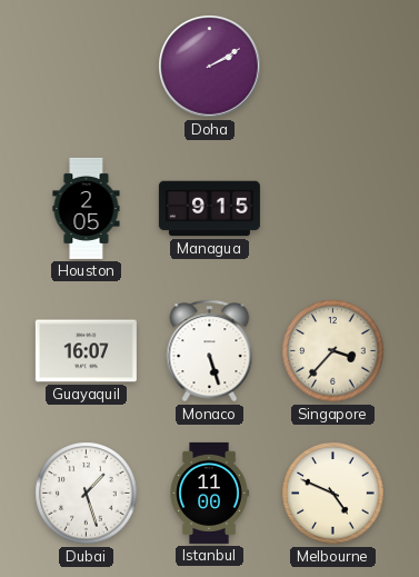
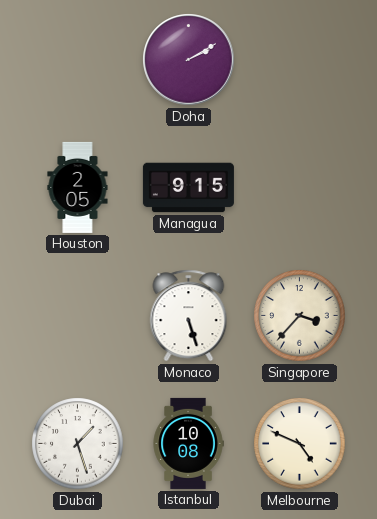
Guayaquil: 16:07 -> none (86, 351)
Istanbul: 11:00 -> 10:08 (188, 443)
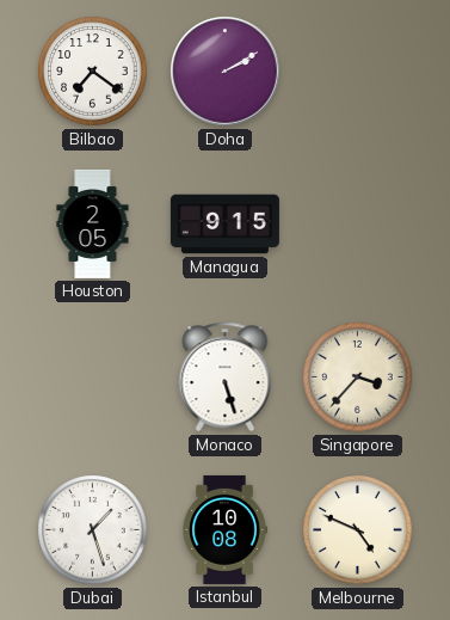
Bilbao: none -> 7:21 (93, 72)
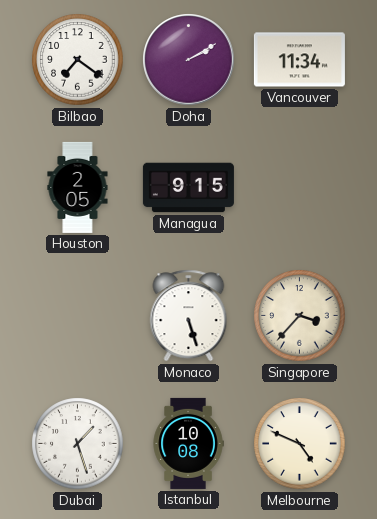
Vancouver: none -> 11:34 (299, 60)
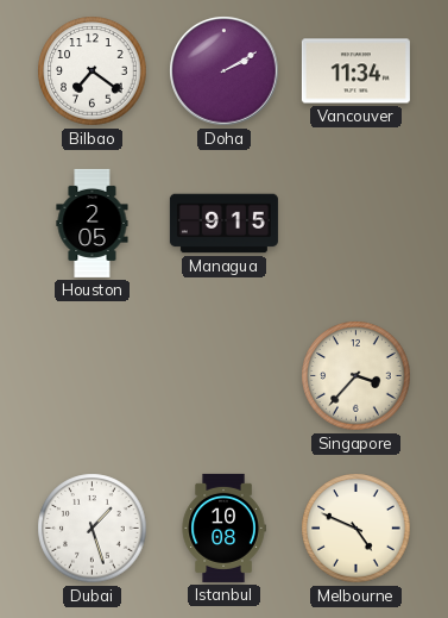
Monaco: 5:27 -> none (189, 316)
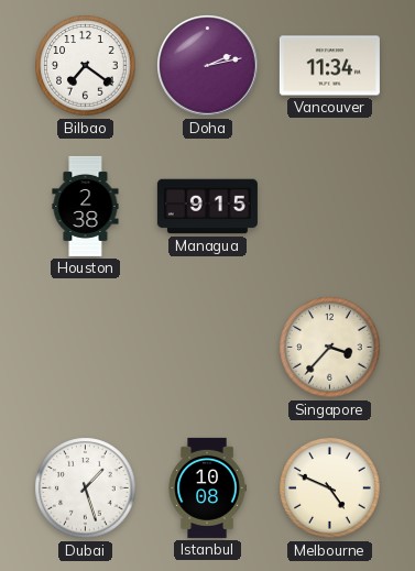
Doha: 2:10 -> 2:13 (208, 66)
Houston: 2:05 -> 2:38 (86, 206)
